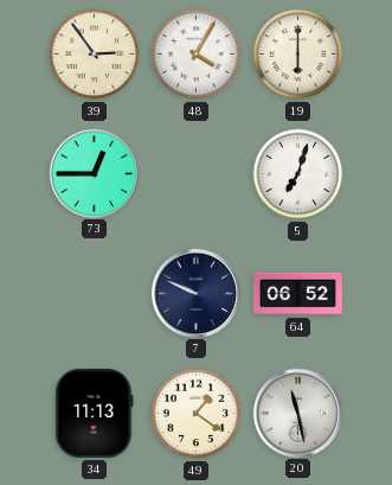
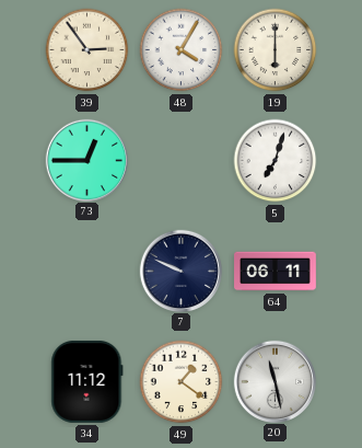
64: 06:52 -> 06:11 (276, 272)
34: 11:13 -> 11:12 (87, 382)
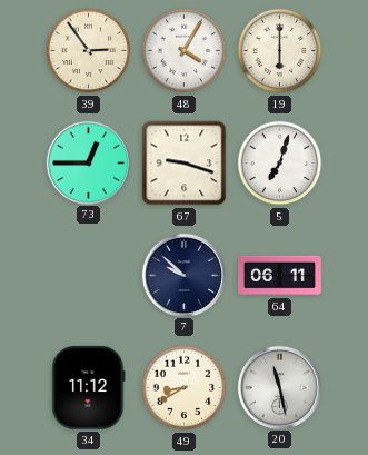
67: none -> 9:18 (185, 164)
7: 9:49 -> 9:52 (183, 275)
49: 1:21 -> 8:40 (185, 388)
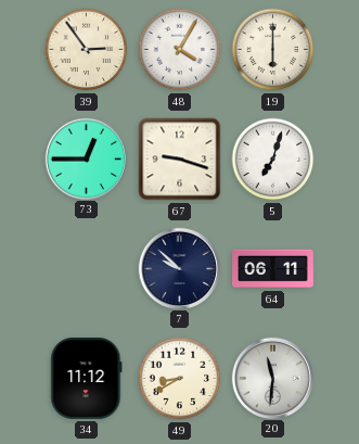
20: 11:28 -> 11:31 (272, 378)
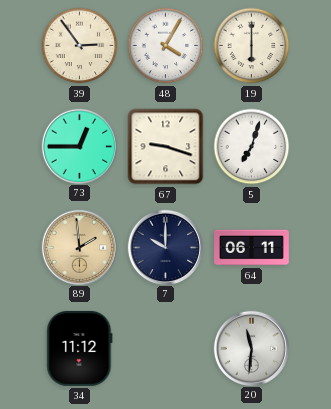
89: none -> 1:59 (79, 247)
7: 9:52 -> 10:00 (165, 247)
49: 8:40 -> none (180, 379)
